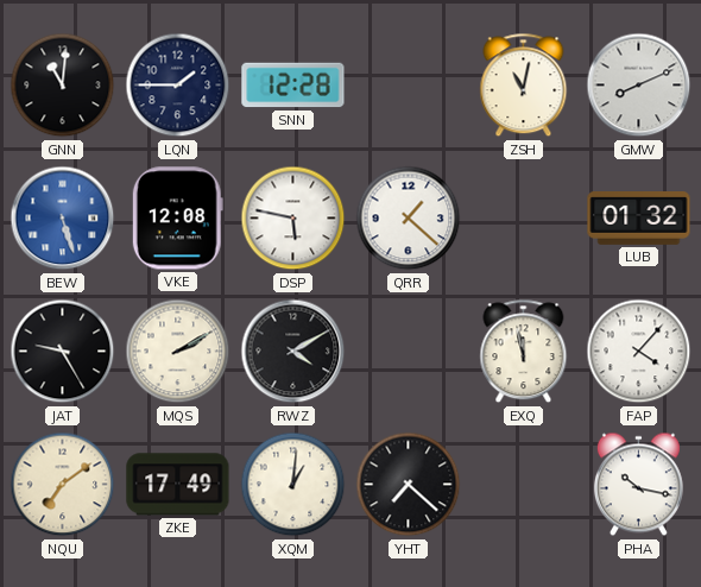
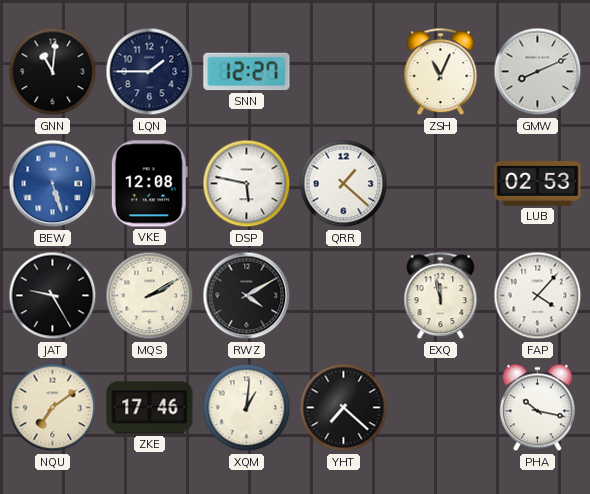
SNN: 12:28 -> 12:27 (247, 72)
ZSH: 11:02 -> 11:04 (441, 72)
LUB: 01:32 -> 02:53 (538, 184)
ZKE: 17:49 -> 17:46 (150, 408)
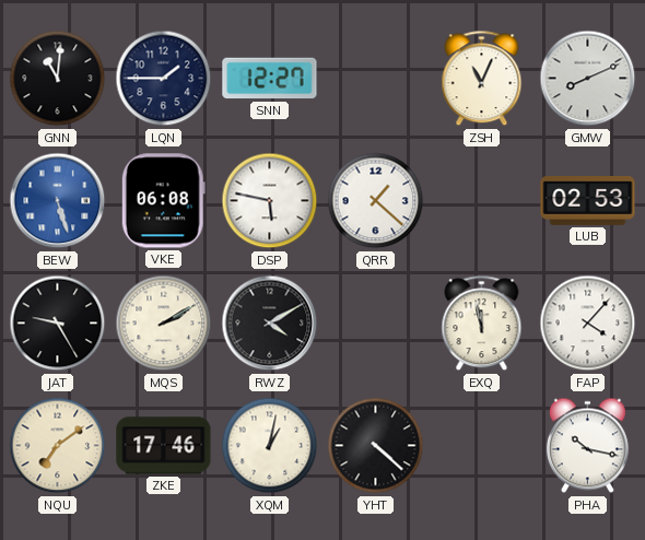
VKE: 12:08 -> 06:08 (163, 201)
XQM: 1:01 -> 1:02 (270, 446)
YHT: 7:22 -> 4:22 (376, 446)
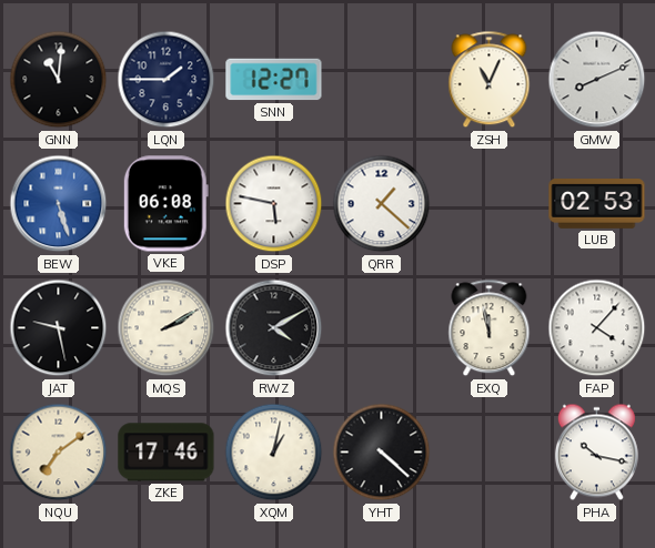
JAT: 9:25 -> 9:28 (59, 328)
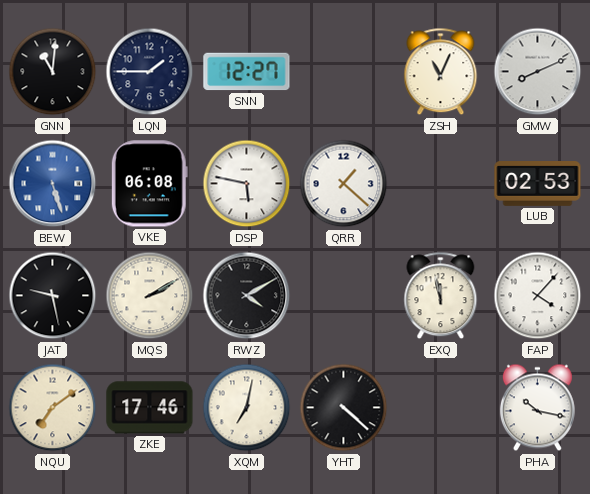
XQM: 1:02 -> 7:02 (247, 408)
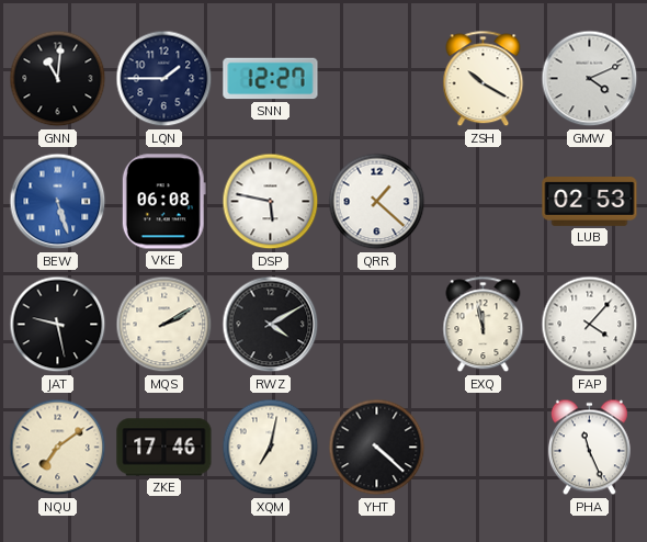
ZSH: 11:04 -> 10:20 (484, 79)
GMW: 8:11 -> 4:11 (590, 79)
PHA: 10:17 -> 11:26 (589, 448)
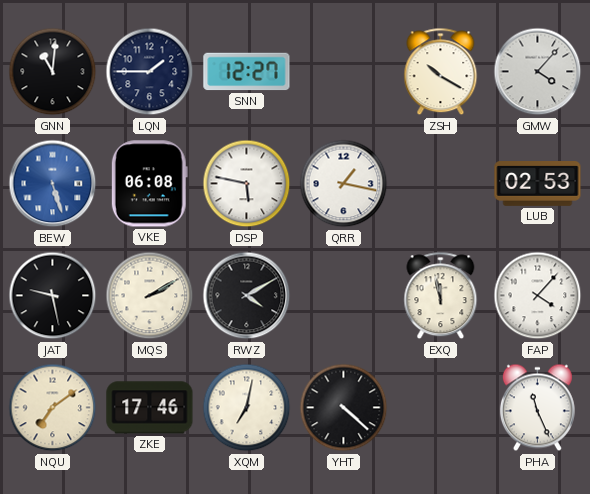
GMW: 4:11 -> 4:07 (538, 72)
QRR: 1:22 -> 1:17 (344, 184)
